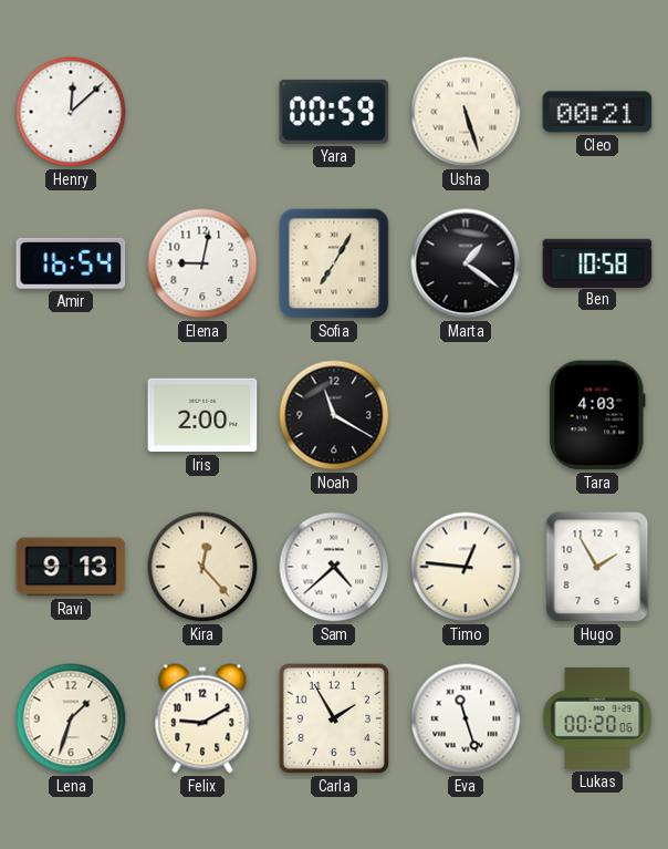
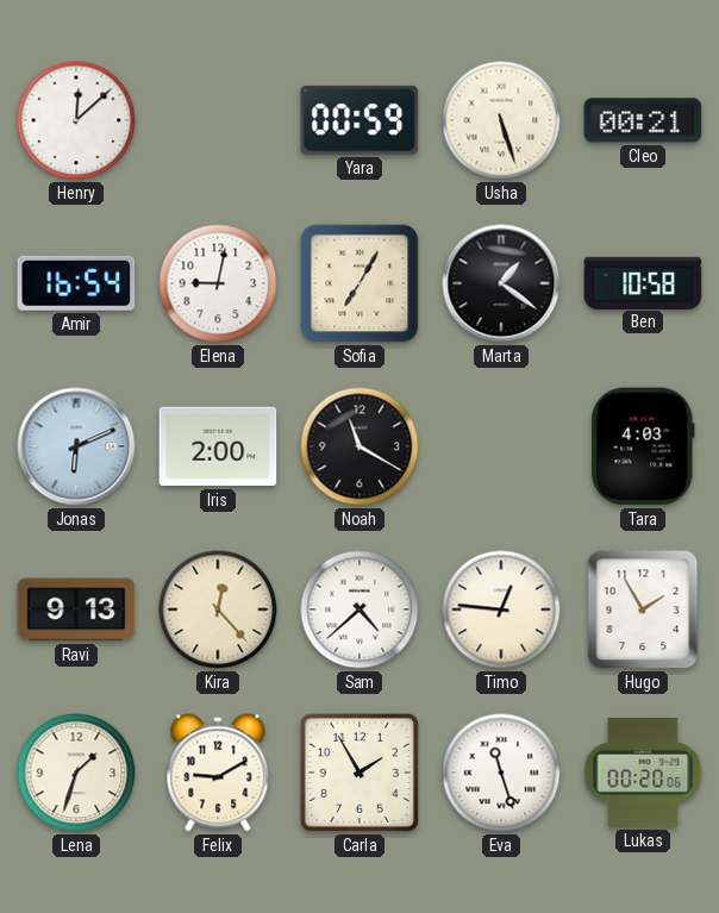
Jonas: none -> 6:11 (76, 446)
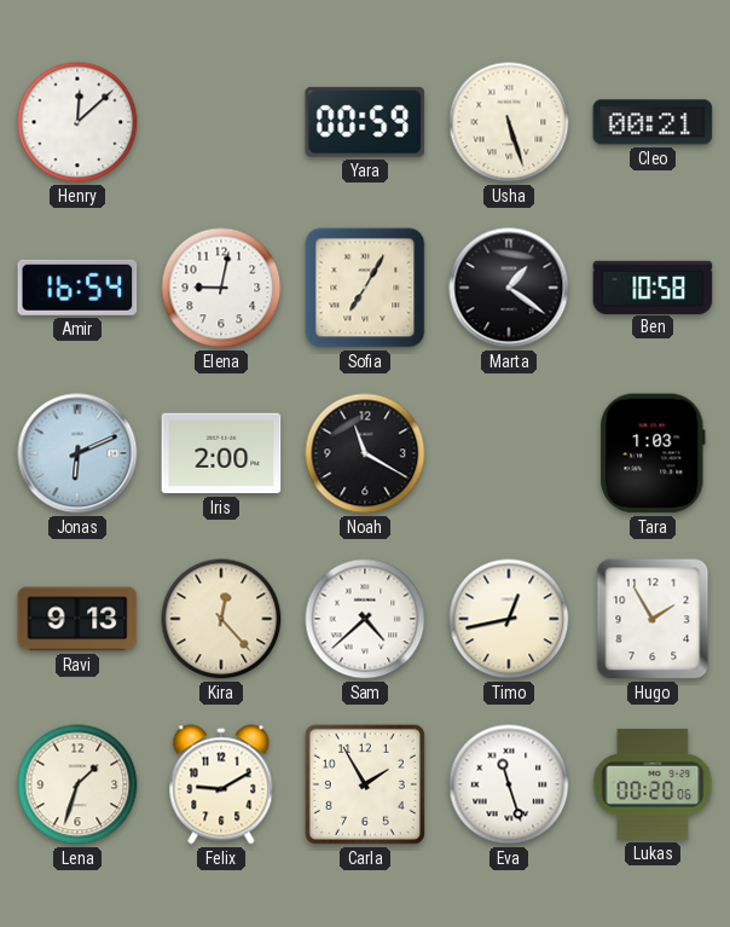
Tara: 4:03 -> 1:03 (654, 453)
Timo: 12:46 -> 12:43 (509, 619)
